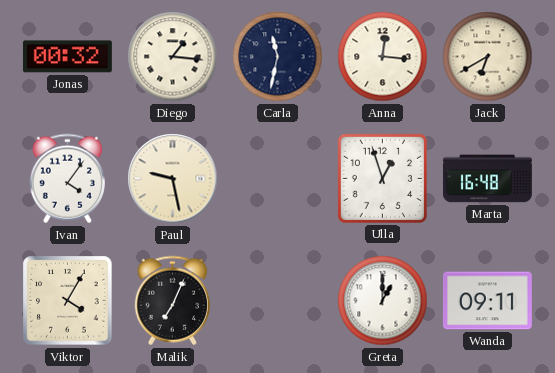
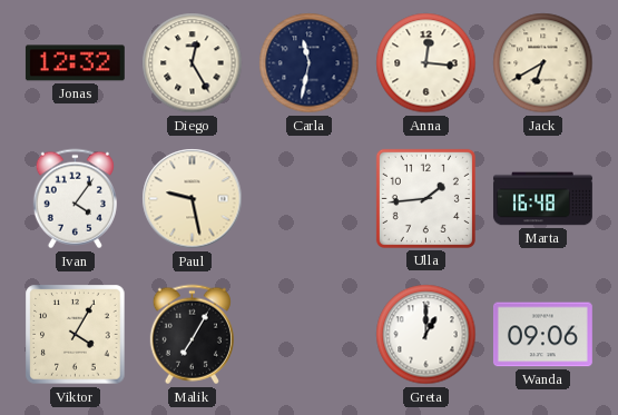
Jonas: 00:32 -> 12:32 (75, 63)
Diego: 1:16 -> 12:25 (193, 63)
Ulla: 12:57 -> 1:44 (425, 198)
Malik: 7:04 -> 7:05 (192, 335)
Wanda: 09:11 -> 09:06 (542, 335)
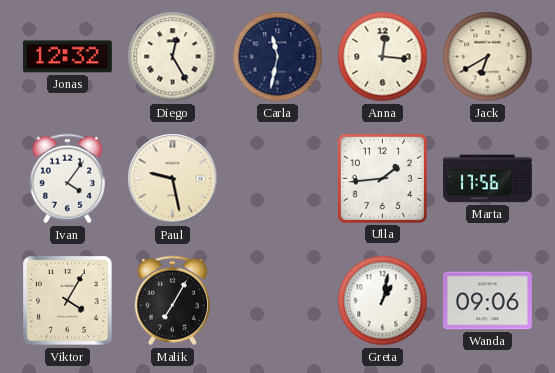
Marta: 16:48 -> 17:56 (488, 179)
Greta: 1:00 -> 1:02 (383, 301)
